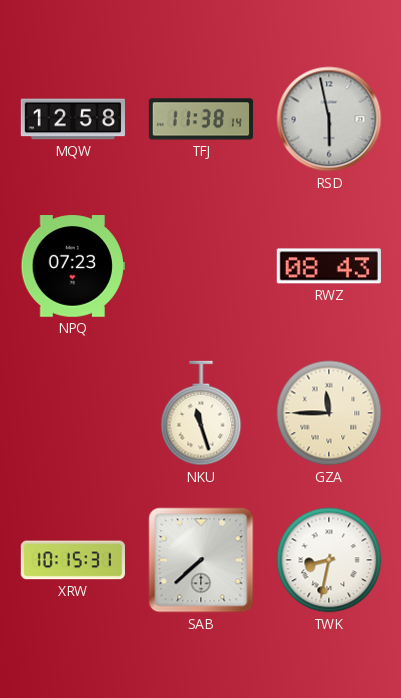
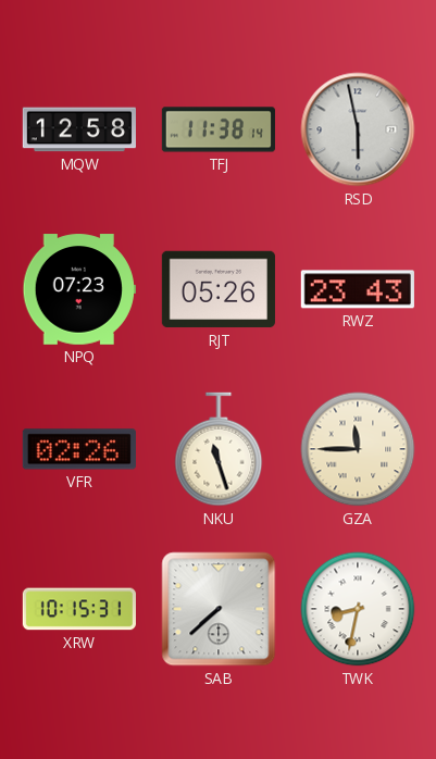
RJT: none -> 05:26 (219, 289)
RWZ: 08:43 -> 23:43 (358, 289)
VFR: none -> 02:26 (79, 449)
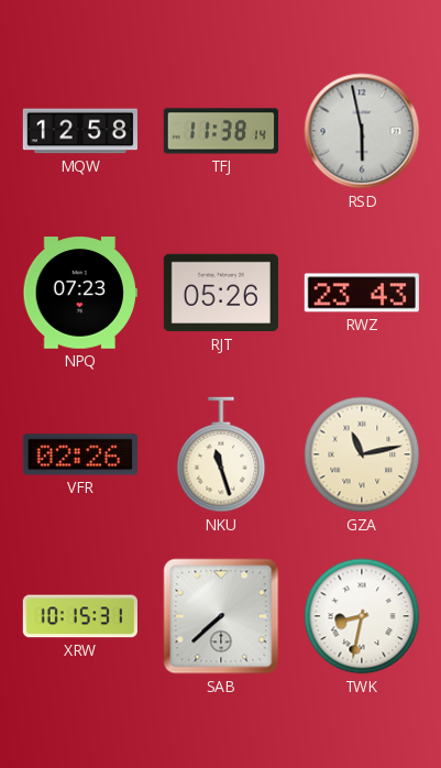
GZA: 11:45 -> 11:13 (362, 454)
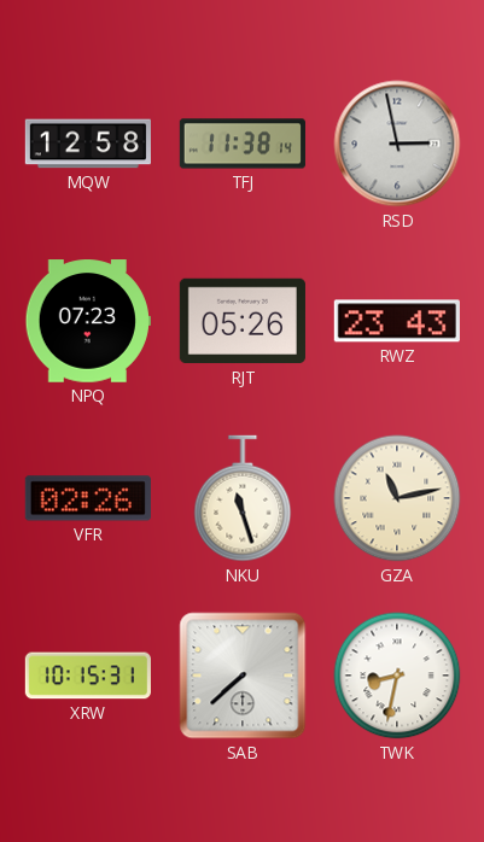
RSD: 5:58 -> 2:58 (397, 144)
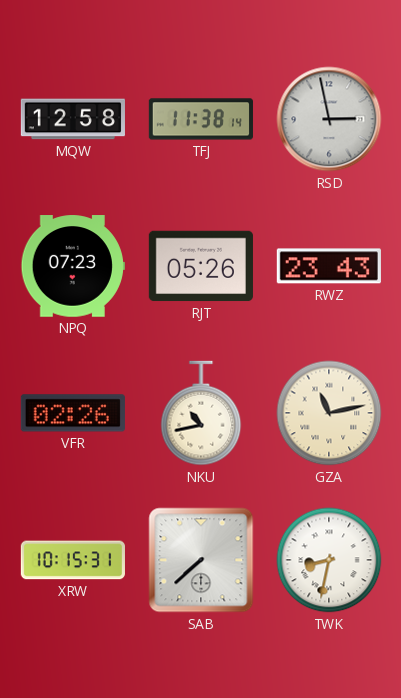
NKU: 11:27 -> 10:43 (201, 413)
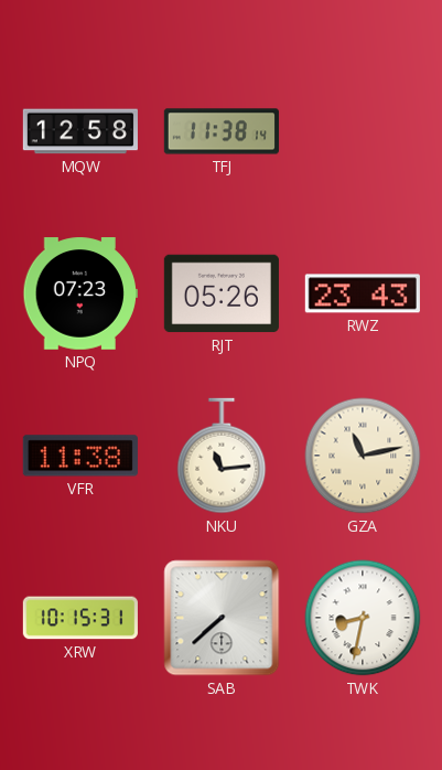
RSD: 2:58 -> none (329, 119)
VFR: 02:26 -> 11:38 (80, 456)
NKU: 10:43 -> 11:14 (222, 456)
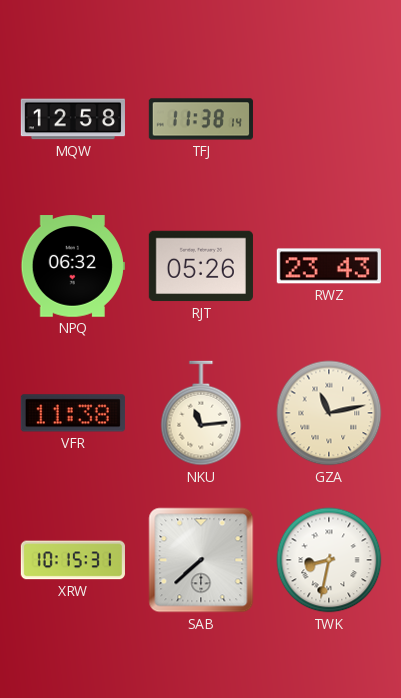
NPQ: 07:23 -> 06:32 (73, 266)
